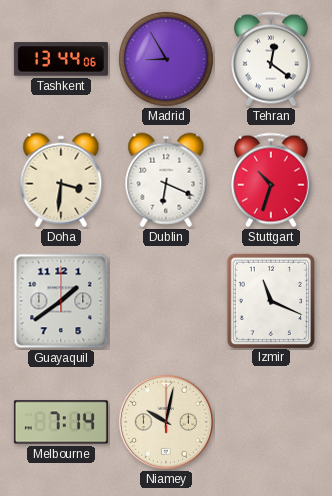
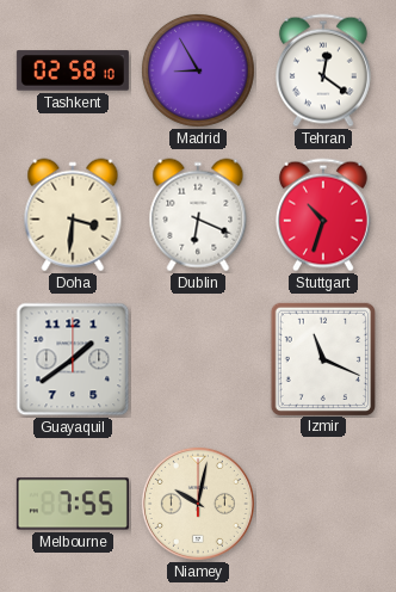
Tashkent: 13:44 -> 02:58 (73, 70)
Melbourne: 7:14 -> 7:55 (73, 504)
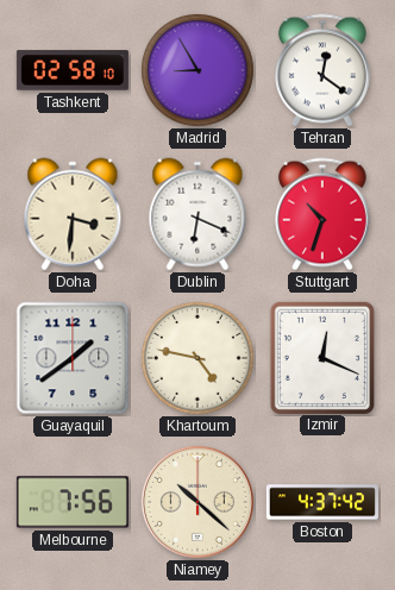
Khartoum: none -> 4:47 (197, 358)
Izmir: 11:19 -> 12:19 (321, 357)
Melbourne: 7:55 -> 7:56 (73, 502)
Niamey: 10:02 -> 10:22 (197, 502)
Boston: none -> 4:37 (322, 502)
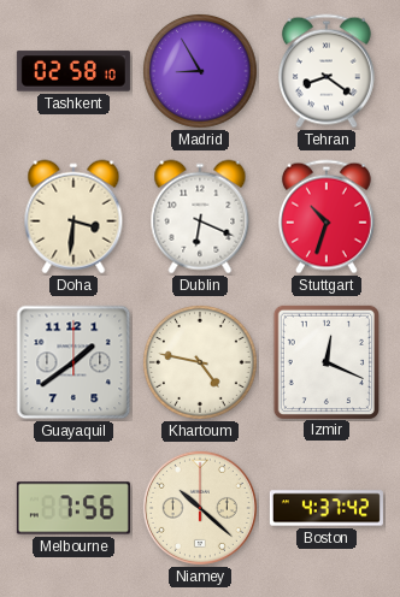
Tehran: 12:21 -> 8:21 (327, 71)
